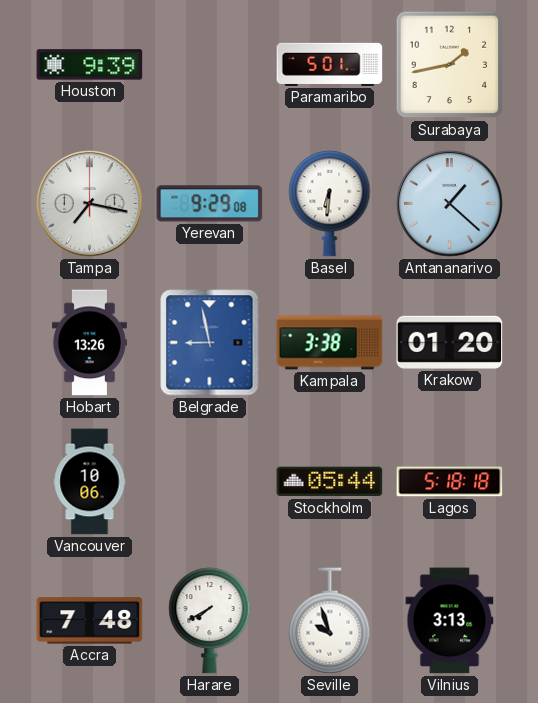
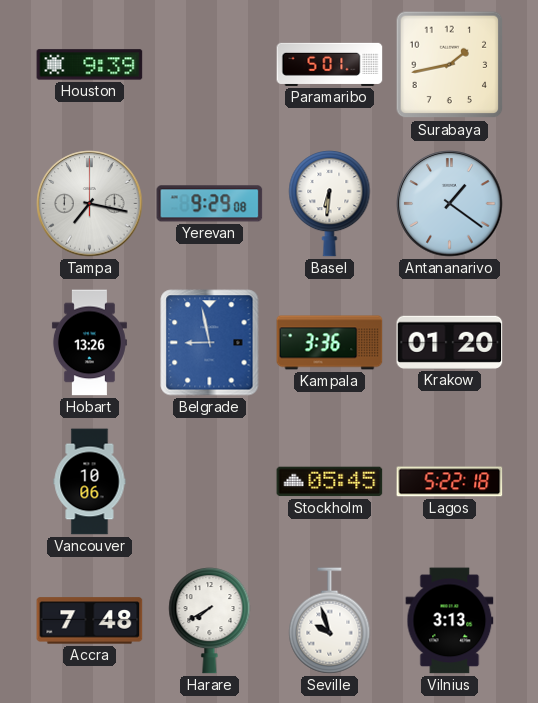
Antananarivo: 1:22 -> 1:21 (450, 204)
Kampala: 3:38 -> 3:36 (330, 343)
Stockholm: 05:44 -> 05:45 (330, 482)
Lagos: 5:18 -> 5:22 (450, 482)
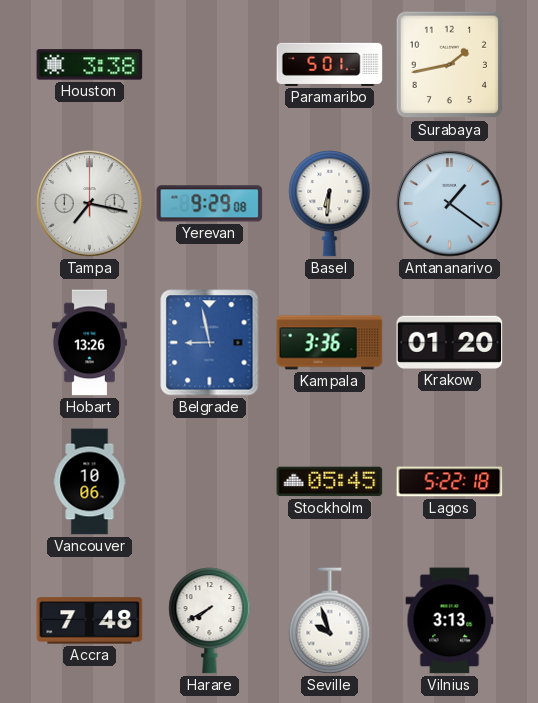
Houston: 9:39 -> 3:38 (90, 65)
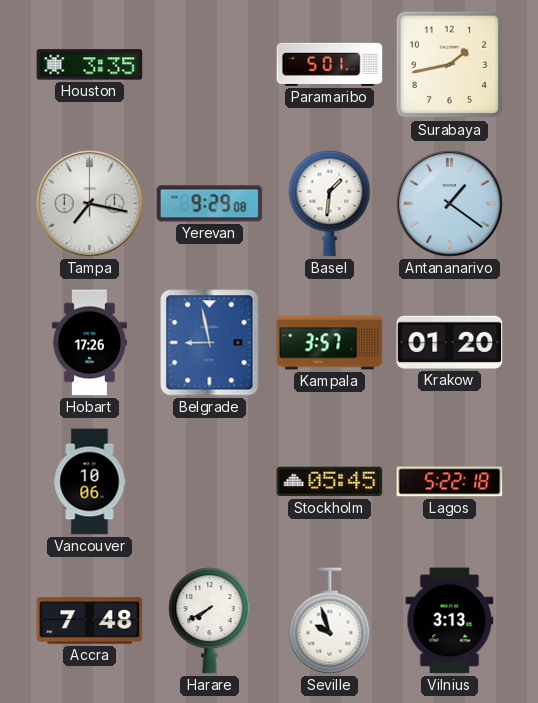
Houston: 3:38 -> 3:35 (90, 65)
Basel: 6:31 -> 1:31 (330, 204)
Hobart: 13:26 -> 17:26 (89, 343)
Kampala: 3:36 -> 3:57 (330, 343)
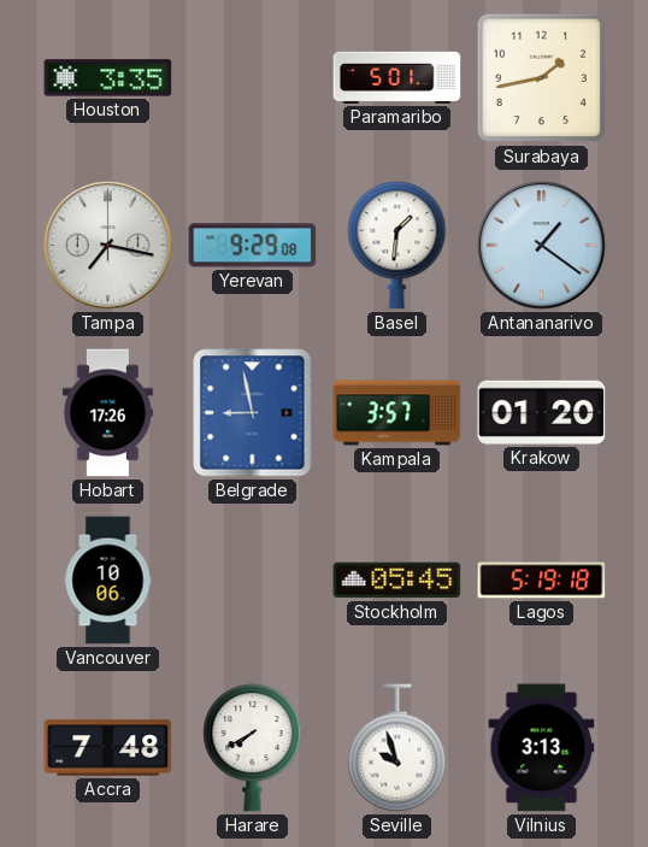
Lagos: 5:22 -> 5:19 (542, 581)
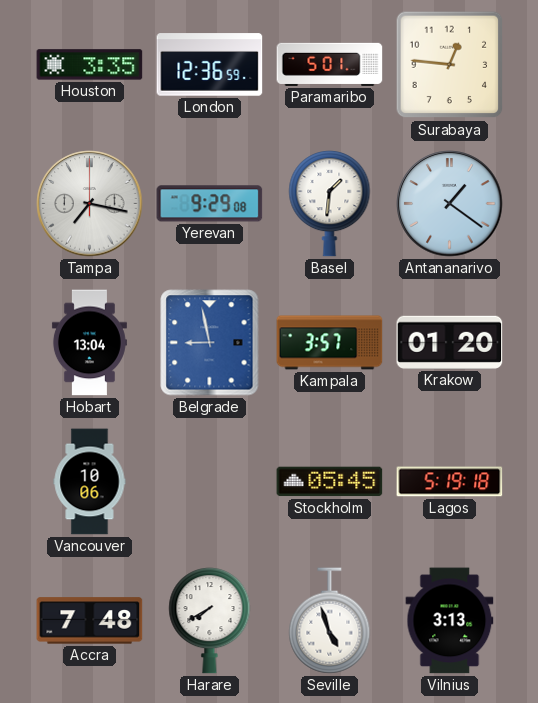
London: none -> 12:36 (210, 65)
Surabaya: 1:43 -> 12:46 (450, 65)
Hobart: 17:26 -> 13:04 (89, 343)
Seville: 9:57 -> 4:57 (330, 621)
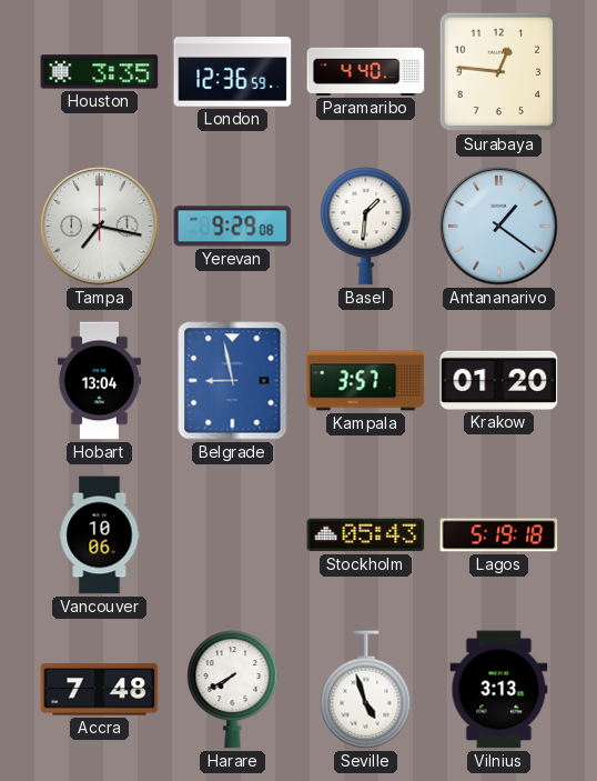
Paramaribo: 5:01 -> 4:40 (366, 71)
Stockholm: 05:45 -> 05:43 (366, 535)
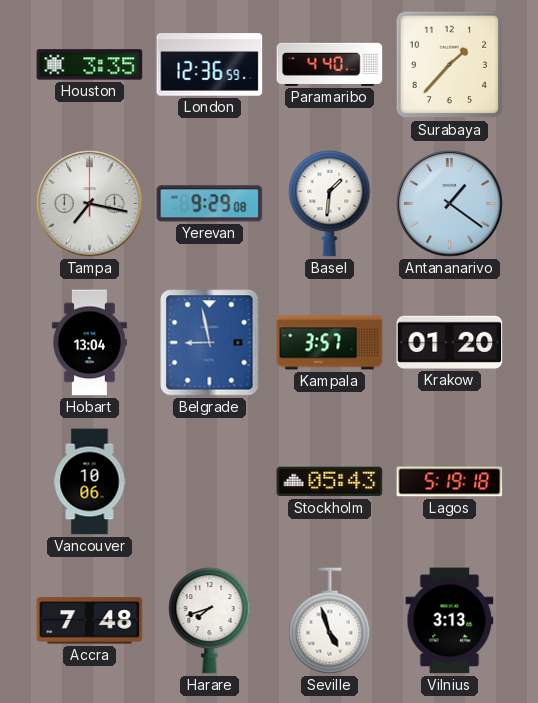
Surabaya: 12:46 -> 1:37 (450, 65)
Harare: 7:40 -> 7:42 (210, 621)
